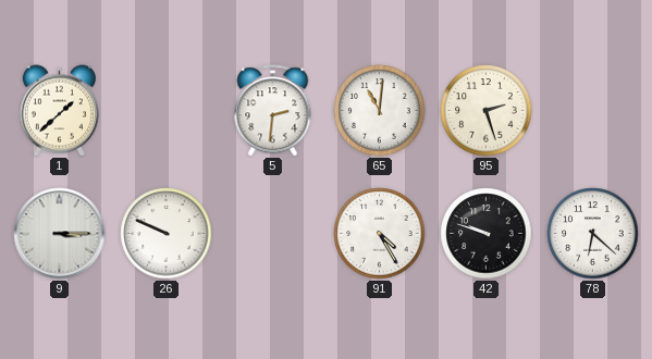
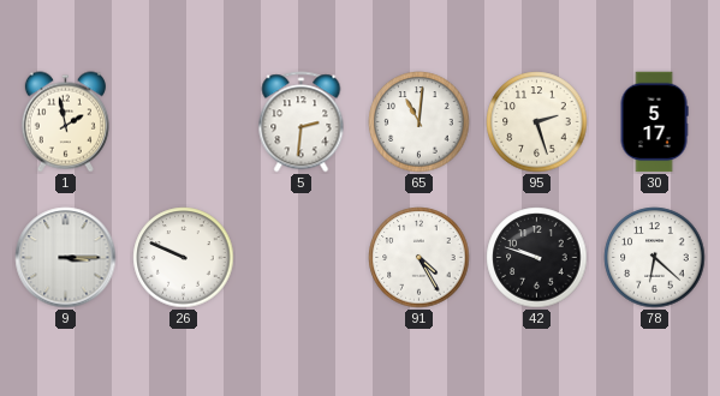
1: 1:38 -> 1:58 (65, 122)
30: none -> 5:17 (654, 122)
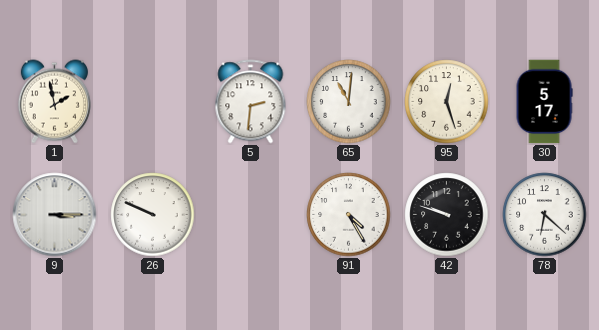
95: 2:27 -> 12:27 (447, 102)
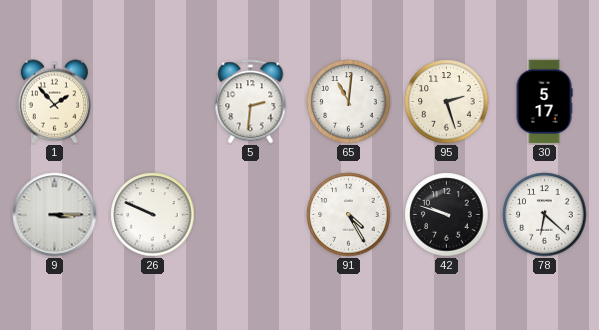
1: 1:58 -> 1:53 (54, 102)
95: 12:27 -> 2:27 (447, 102)
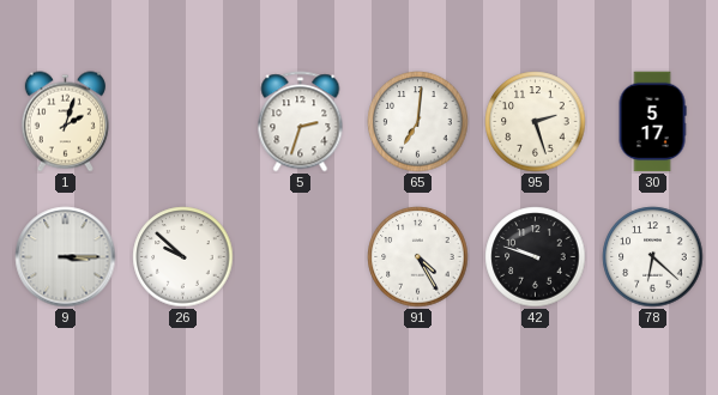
1: 1:53 -> 2:03 (65, 122)
5: 2:31 -> 2:33 (301, 122)
65: 11:01 -> 7:01 (418, 122)
26: 9:49 -> 9:52 (183, 257)
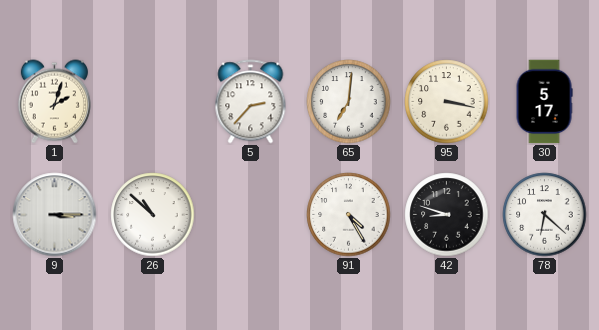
5: 2:33 -> 2:37 (251, 102)
95: 2:27 -> 3:17 (447, 102)
26: 9:52 -> 10:52 (153, 215)
42: 9:48 -> 8:48 (447, 215)
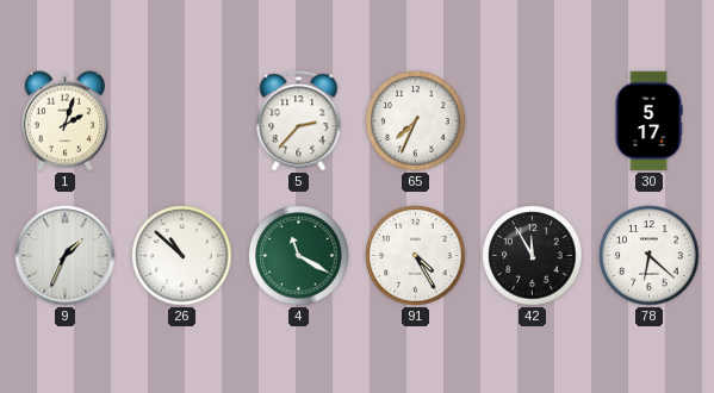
65: 7:01 -> 7:34 (416, 121)
95: 3:17 -> none (447, 102)
9: 3:15 -> 1:34 (66, 256)
4: none -> 11:20 (299, 256)
42: 8:48 -> 11:55 (533, 256)
